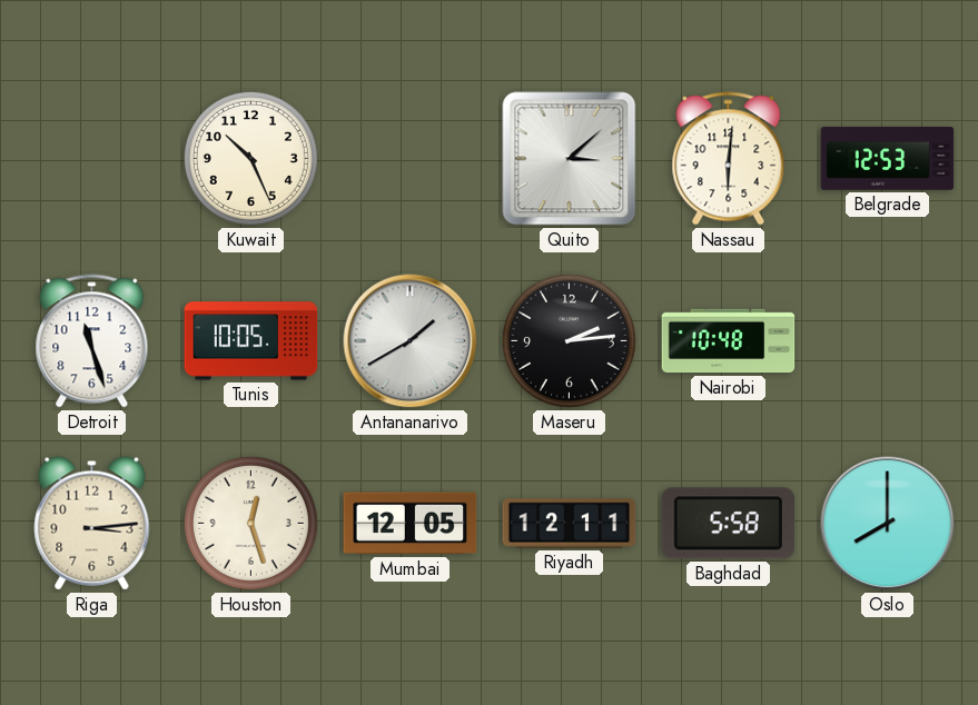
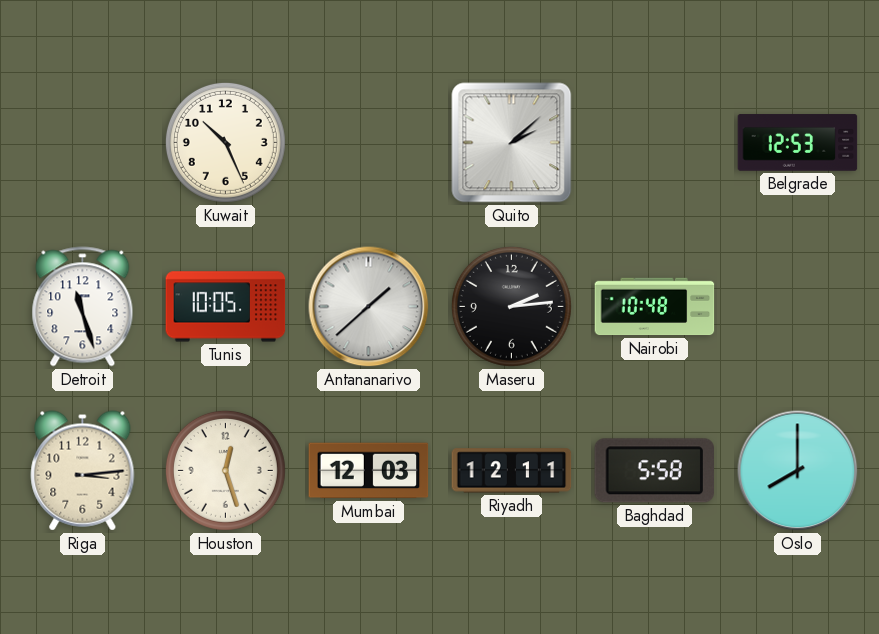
Quito: 3:08 -> 2:08 (512, 143)
Nassau: 6:01 -> none (729, 159)
Antananarivo: 1:40 -> 1:38 (369, 307)
Mumbai: 12:05 -> 12:03 (369, 471)
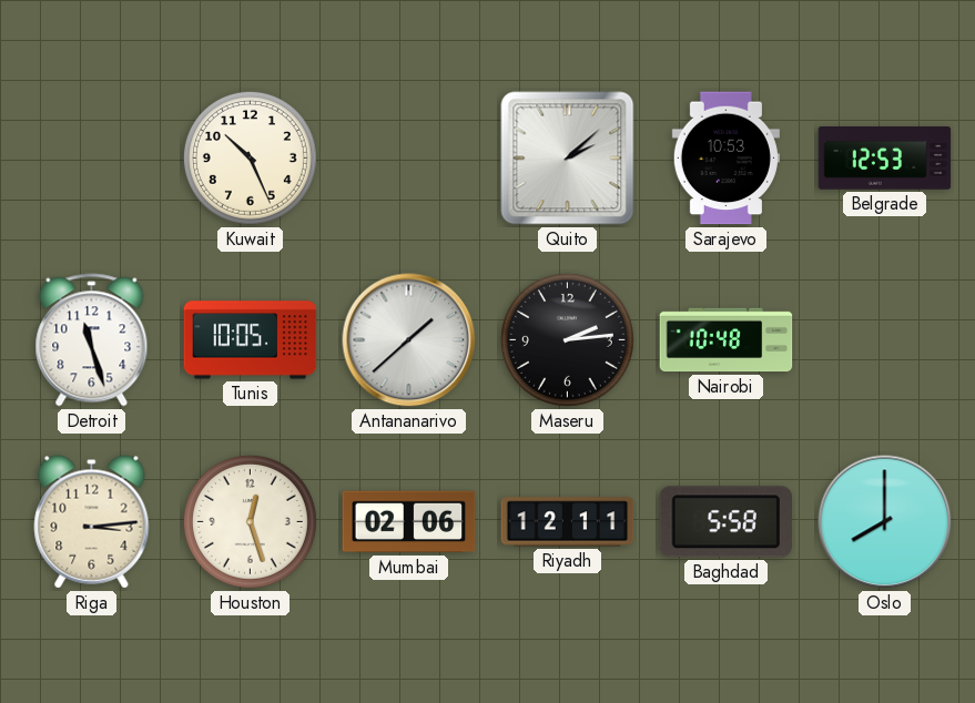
Sarajevo: none -> 10:53 (725, 159)
Mumbai: 12:03 -> 02:06 (409, 522)
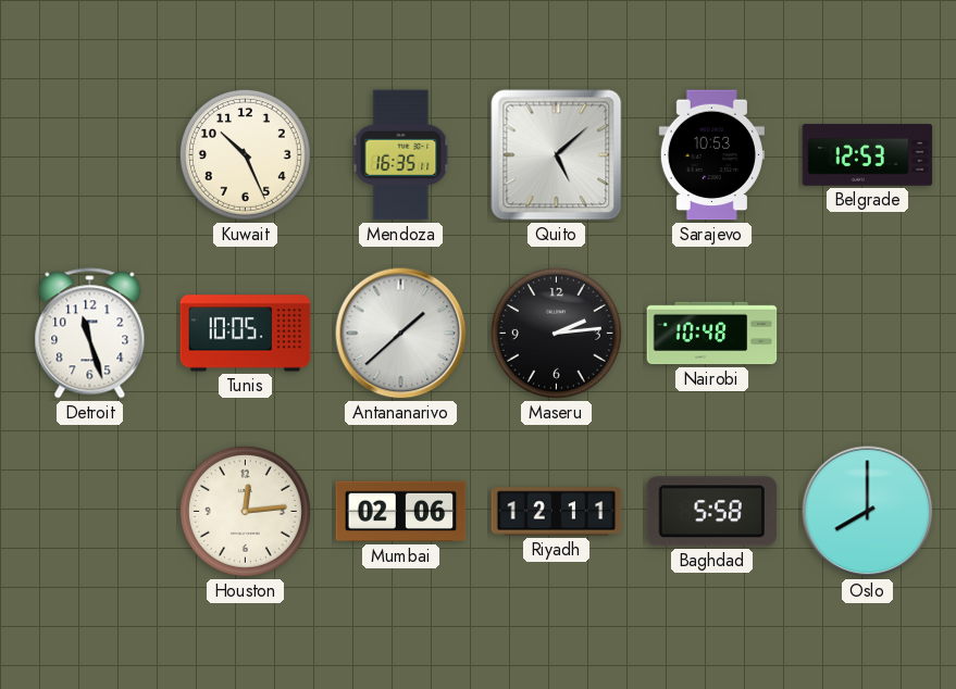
Mendoza: none -> 16:35 (401, 155)
Quito: 2:08 -> 5:08 (557, 155)
Riga: 3:14 -> none (92, 522)
Houston: 12:27 -> 12:14 (245, 511)
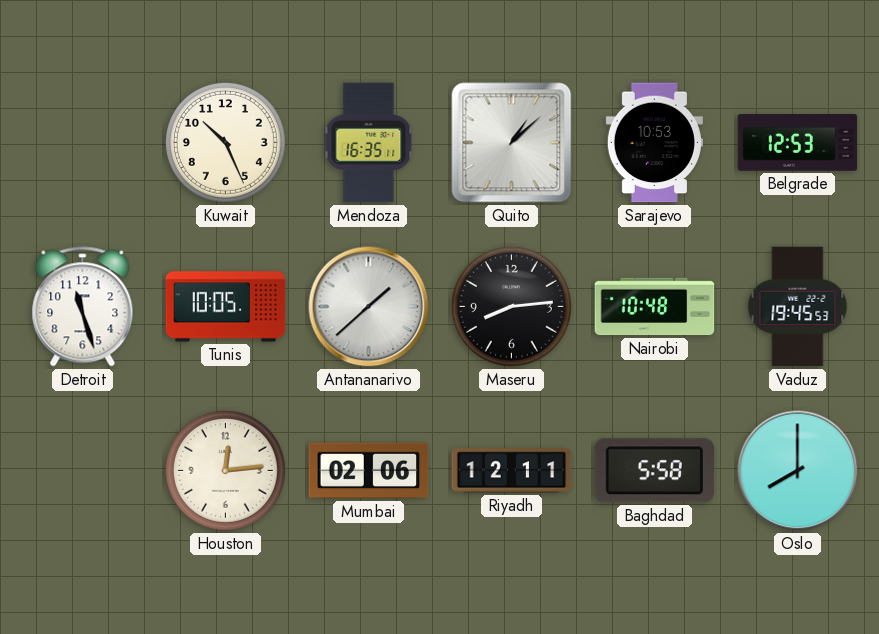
Quito: 5:08 -> 1:08 (512, 143)
Maseru: 2:14 -> 8:14 (511, 306)
Vaduz: none -> 19:45 (798, 307)
